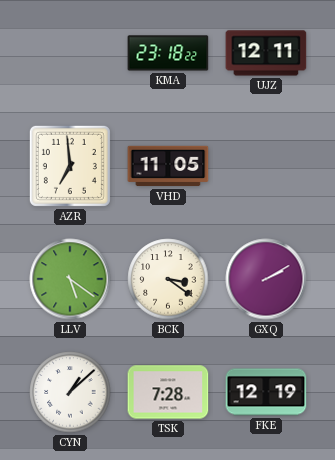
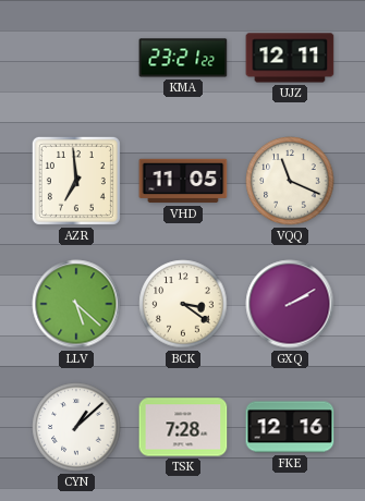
KMA: 23:18 -> 23:21 (183, 58)
VQQ: none -> 11:19 (290, 181)
LLV: 5:21 -> 5:22 (76, 304)
FKE: 12:19 -> 12:16 (290, 427)
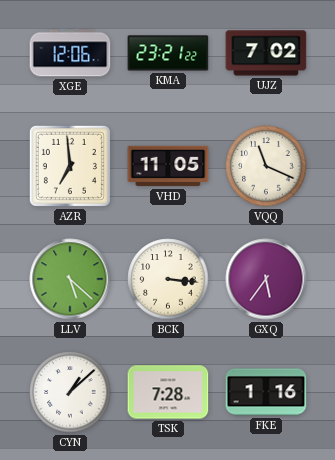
XGE: none -> 12:06 (70, 53)
UJZ: 12:11 -> 7:02 (266, 53)
BCK: 3:21 -> 3:16 (168, 279)
GXQ: 2:10 -> 5:36 (266, 279)
FKE: 12:16 -> 1:16 (266, 392)
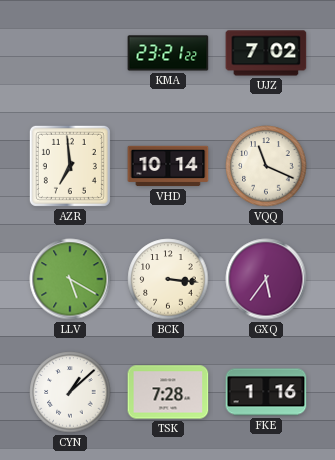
XGE: 12:06 -> none (70, 53)
VHD: 11:05 -> 10:14 (168, 166)
LLV: 5:22 -> 5:20 (70, 279)
